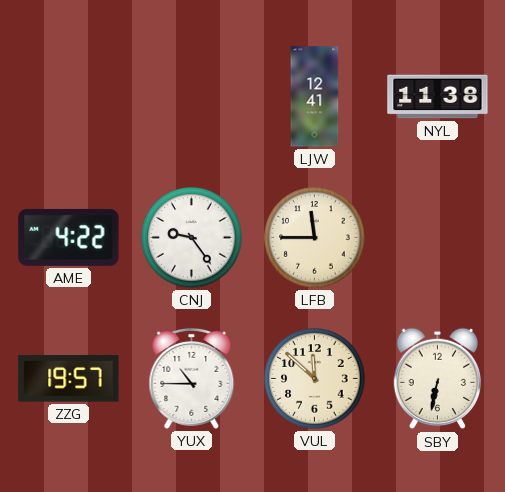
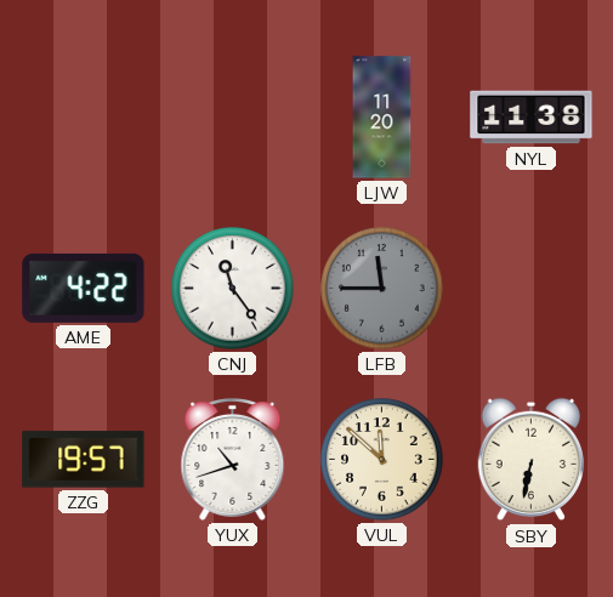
LJW: 12:41 -> 11:20 (382, 118)
CNJ: 9:24 -> 11:24 (233, 289)
LFB dial: cream -> grey (382, 289)
YUX: 10:45 -> 10:42 (233, 459)
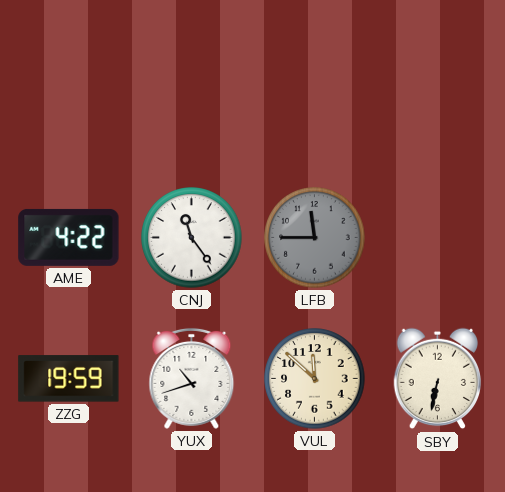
LJW: 11:20 -> none (382, 118)
NYL: 11:38 -> none (532, 118)
ZZG: 19:57 -> 19:59 (69, 379)
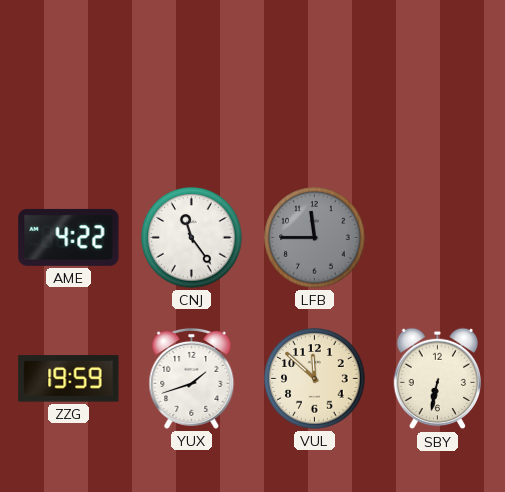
YUX: 10:42 -> 1:42 (192, 378)
